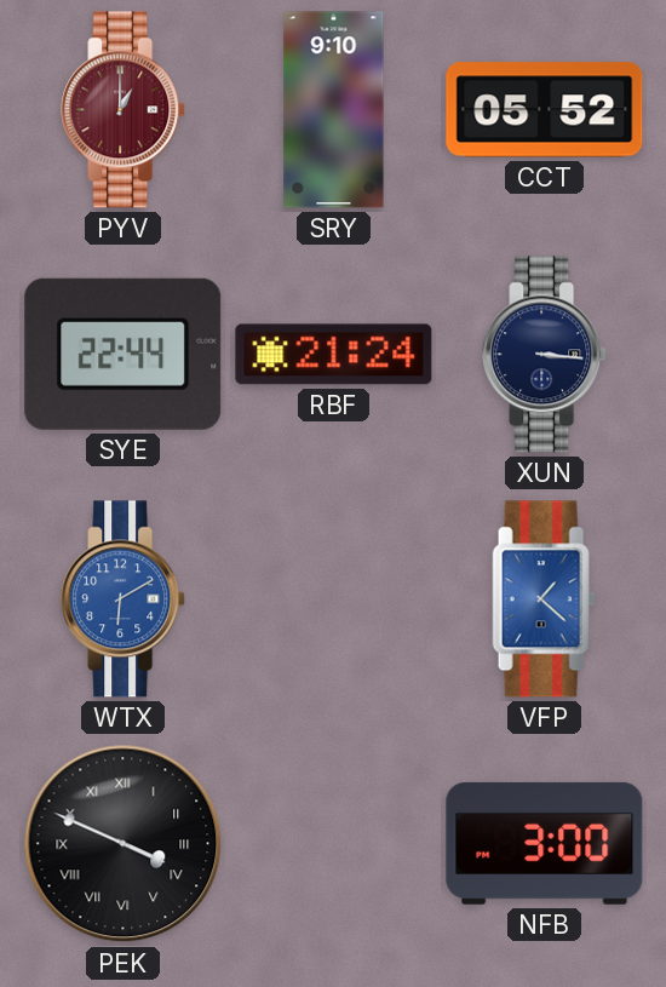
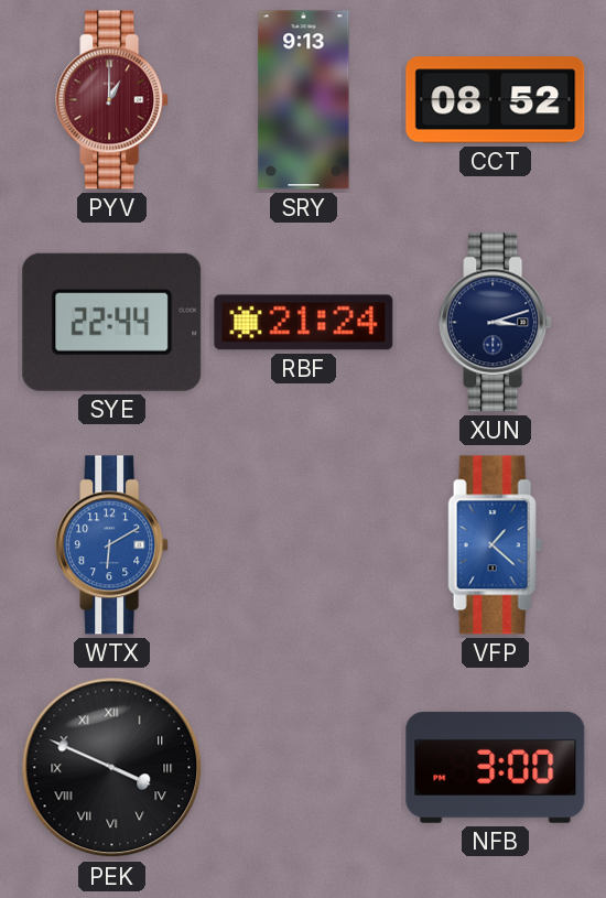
SRY: 9:10 -> 9:13 (304, 100)
CCT: 05:52 -> 08:52 (496, 100)
XUN: 3:16 -> 3:12 (496, 323)
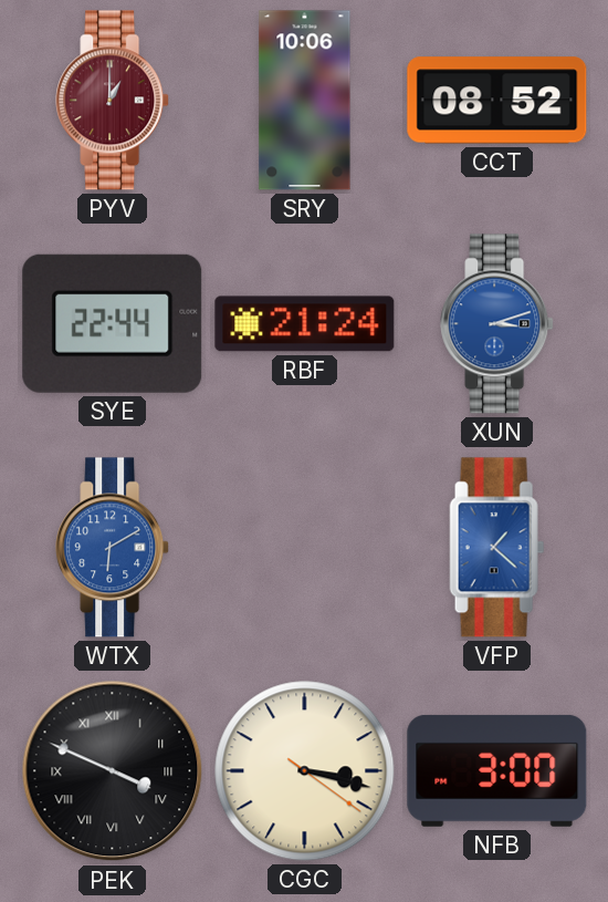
SRY: 9:13 -> 10:06 (305, 101)
XUN dial: navy -> blue (497, 324)
CGC: none -> 3:17 (305, 771)
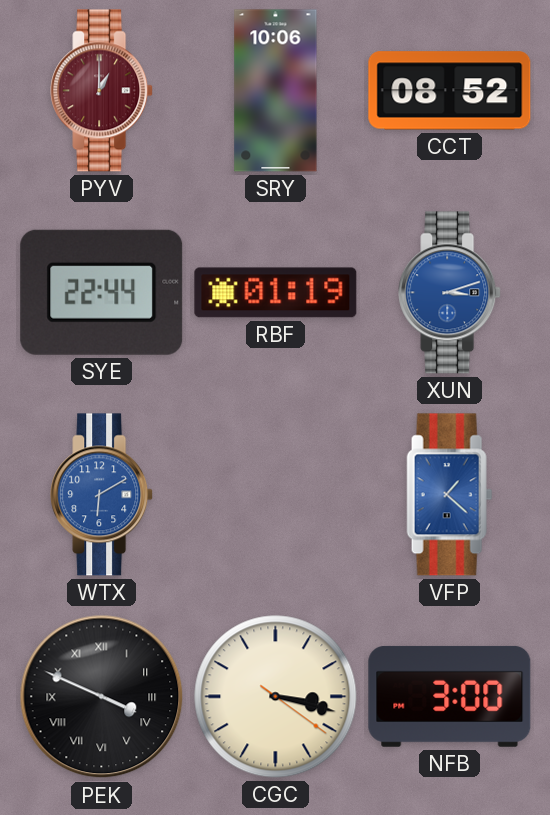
RBF: 21:24 -> 01:19 (276, 293)
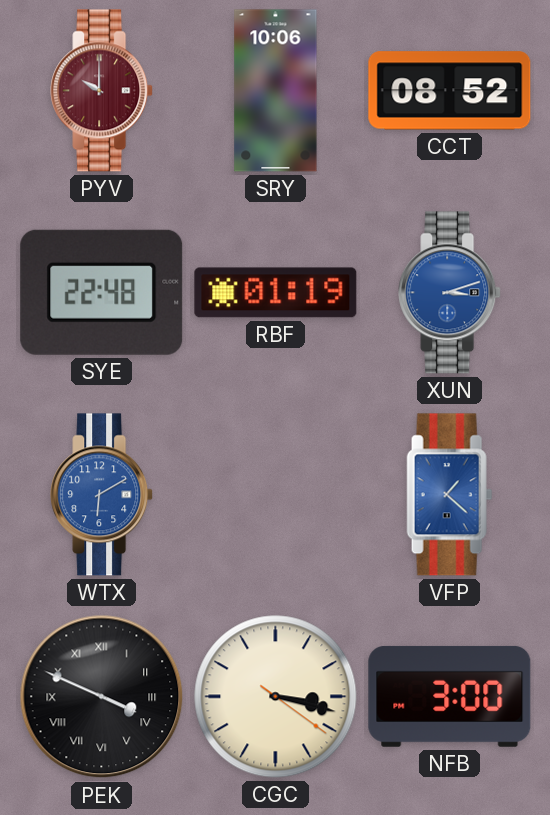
PYV: 1:00 -> 10:00 (102, 91)
SYE: 22:44 -> 22:48 (102, 292)
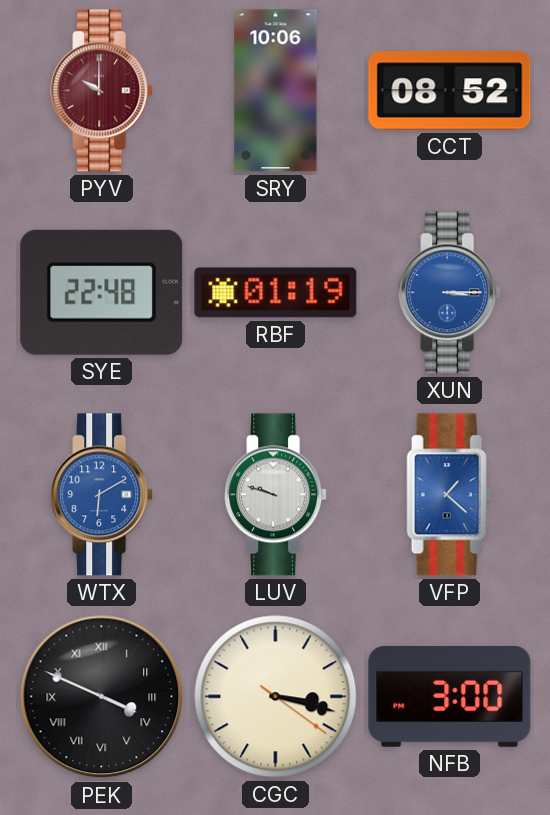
XUN: 3:12 -> 3:15 (450, 293)
LUV: none -> 9:48 (276, 495)
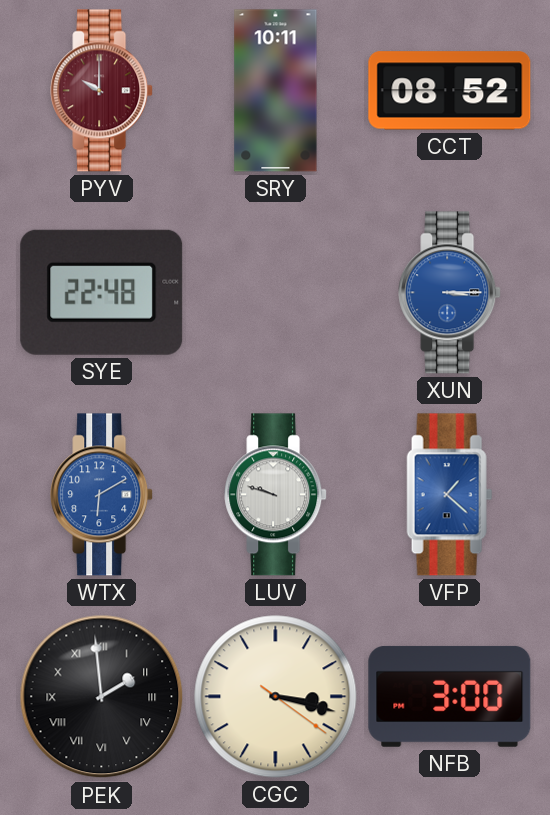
SRY: 10:06 -> 10:11 (276, 91)
RBF: 01:19 -> none (276, 293)
PEK: 3:49 -> 1:59 (102, 697)
